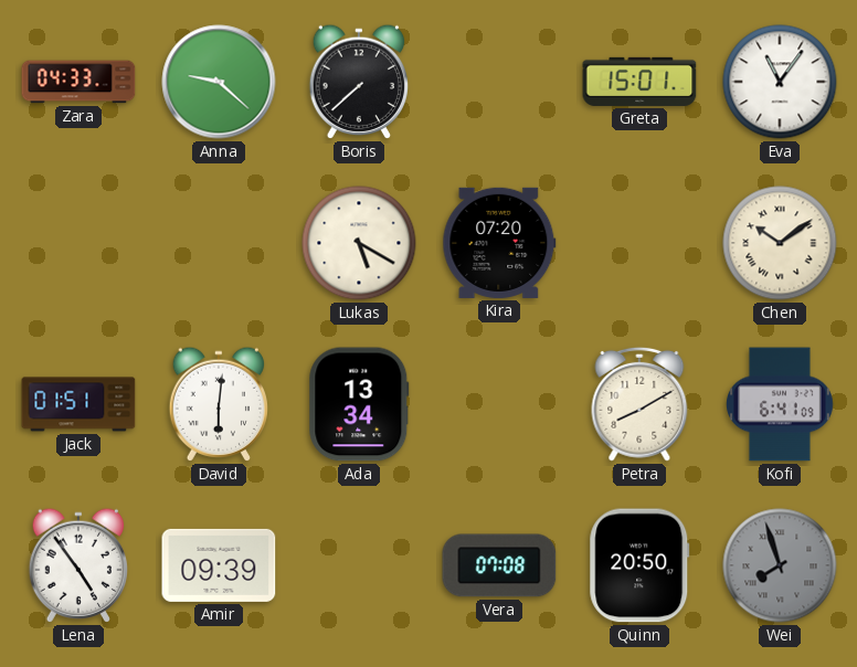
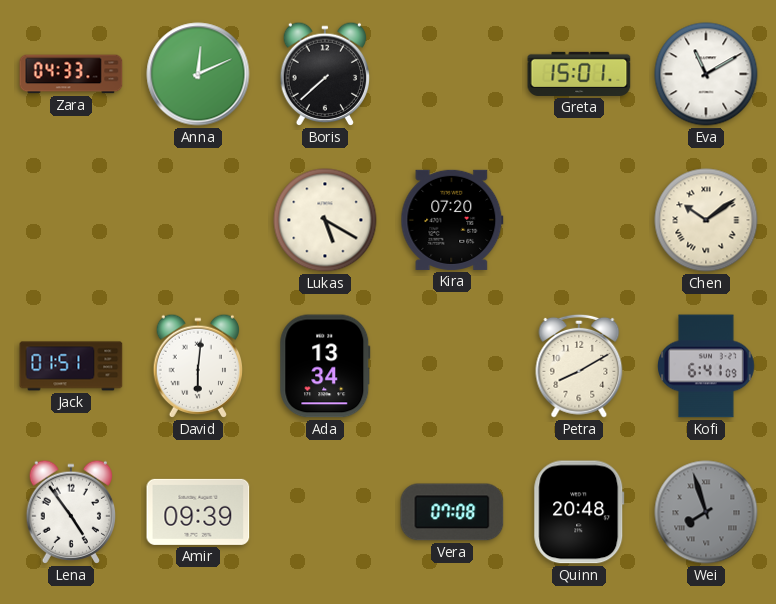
Anna: 9:22 -> 12:11 (198, 74)
Eva: 11:06 -> 11:10 (706, 74)
Quinn: 20:50 -> 20:48 (579, 512)
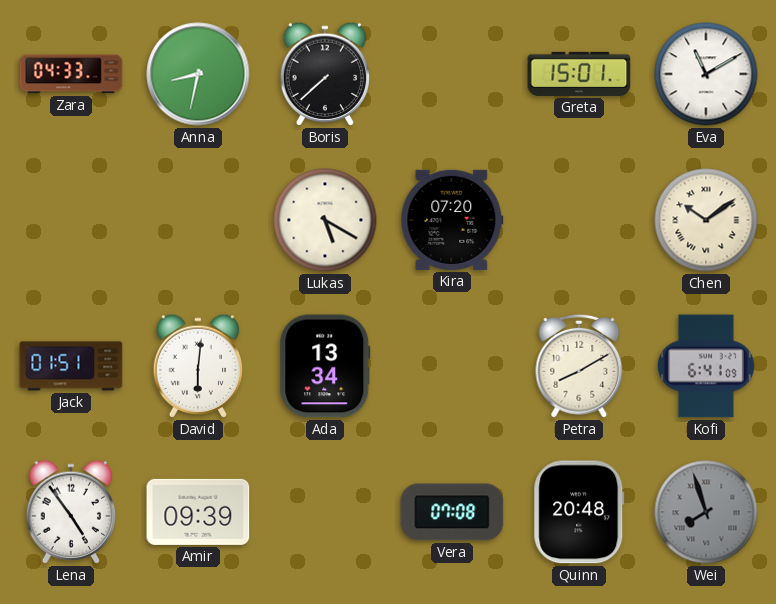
Anna: 12:11 -> 8:32 (198, 74)
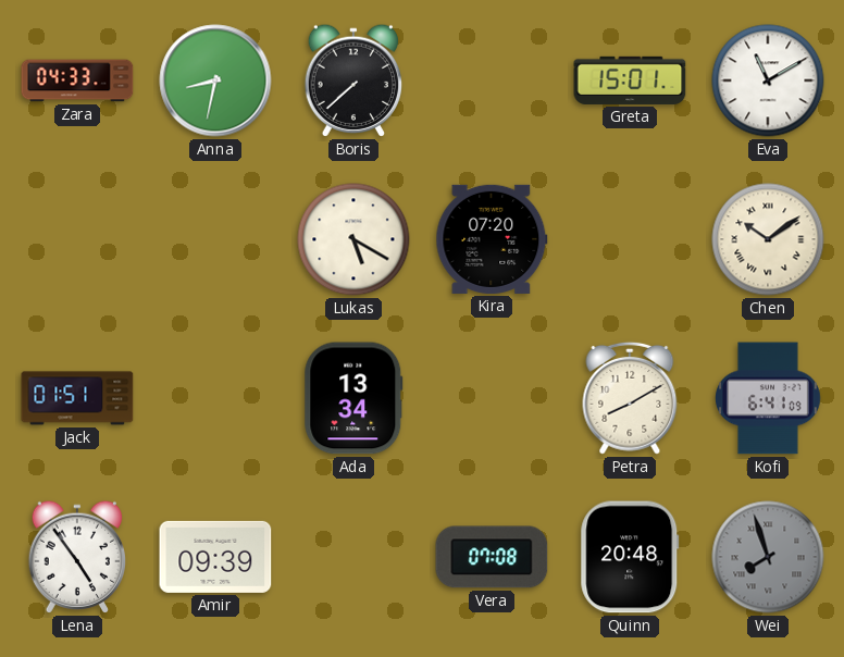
David: 6:01 -> none (198, 366)
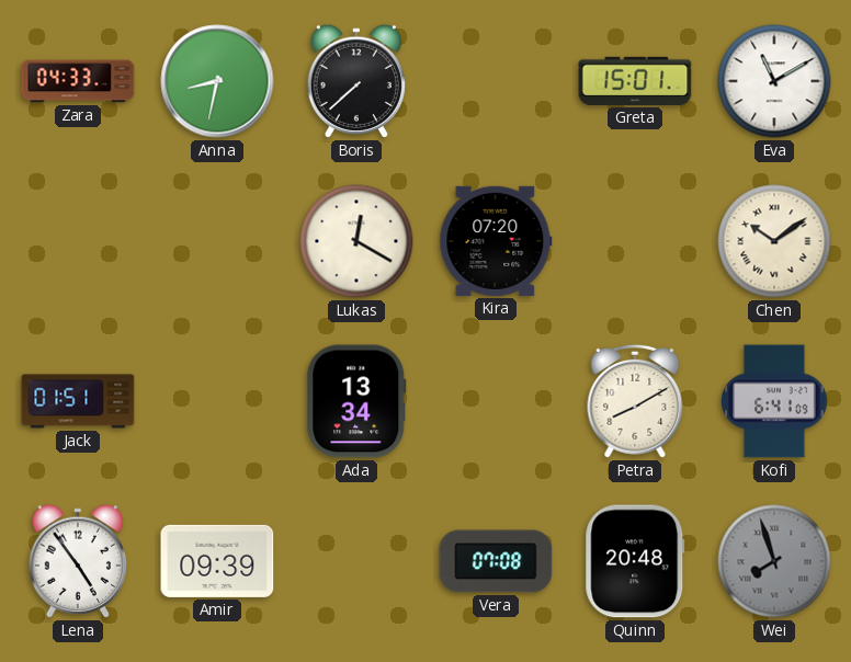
Lukas: 5:20 -> 12:20 (356, 241)
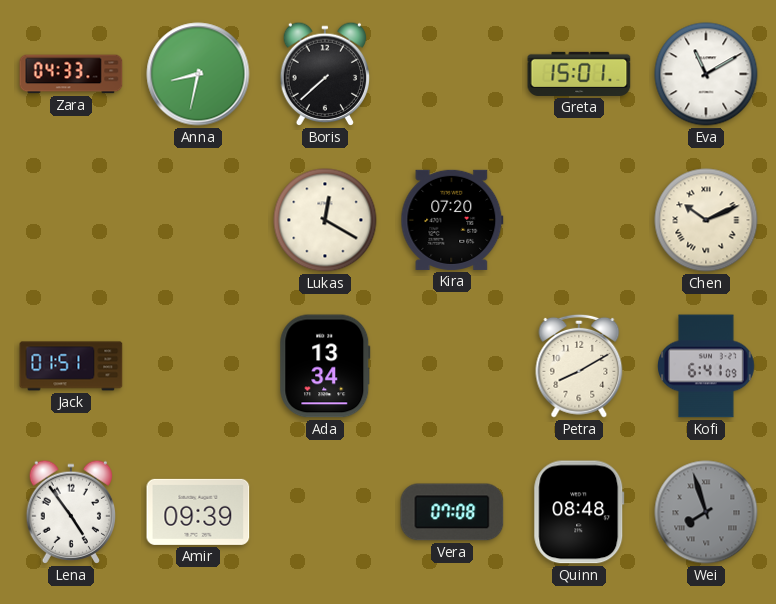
Chen: 10:09 -> 10:11 (706, 220)
Quinn: 20:48 -> 08:48 (579, 512)
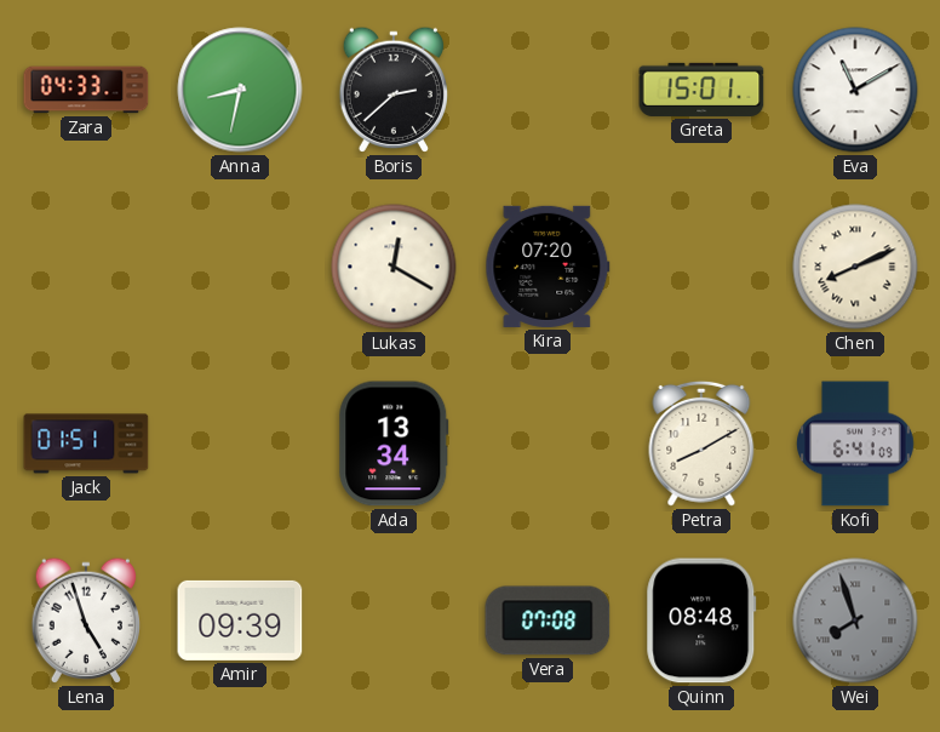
Boris: 7:38 -> 2:38 (394, 90)
Chen: 10:11 -> 8:11 (855, 267)
Lena: 4:54 -> 4:57 (86, 621)
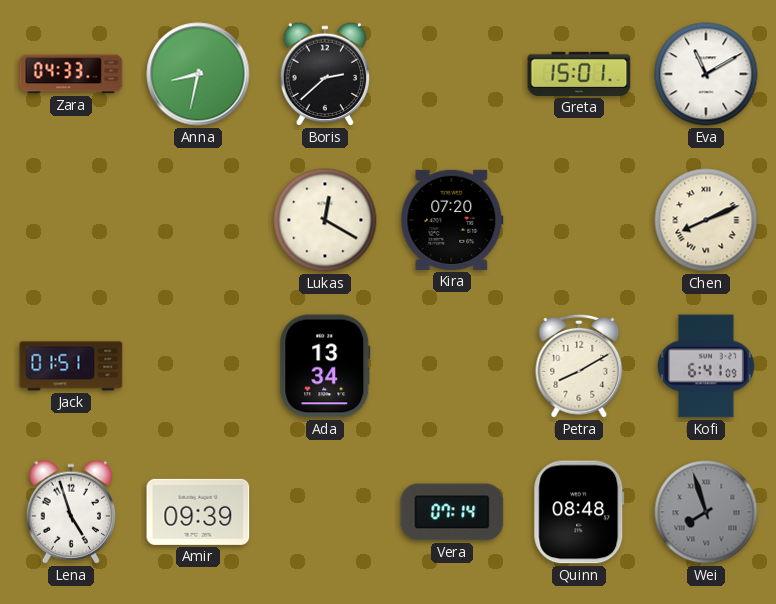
Vera: 07:08 -> 07:14 (452, 512)
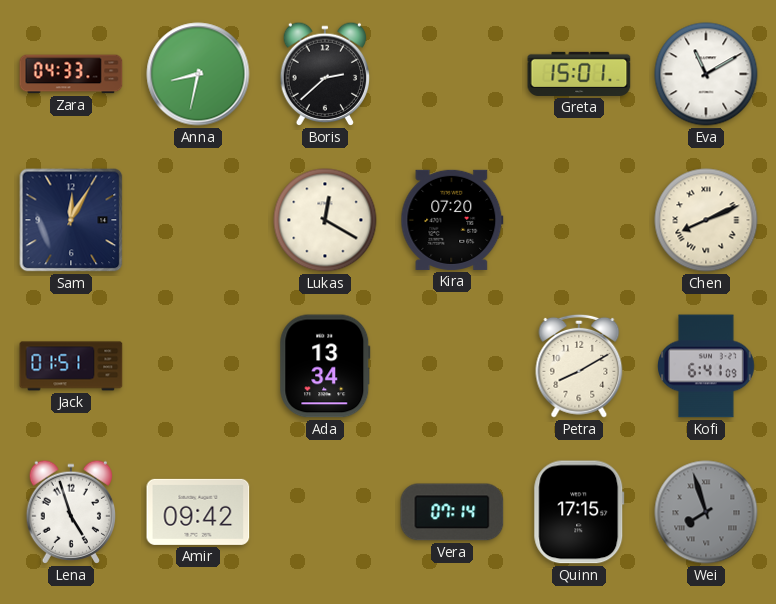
Sam: none -> 12:05 (71, 220)
Amir: 09:39 -> 09:42 (198, 512)
Quinn: 08:48 -> 17:15 (579, 512)
